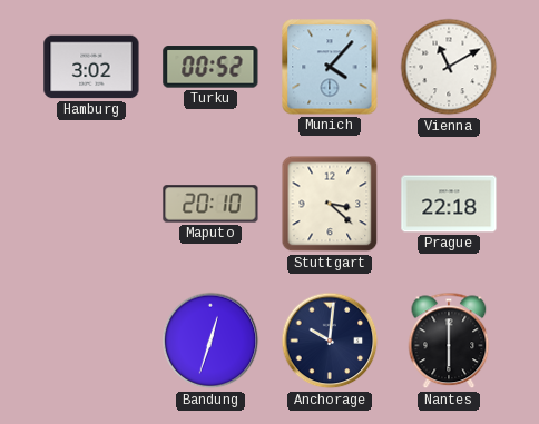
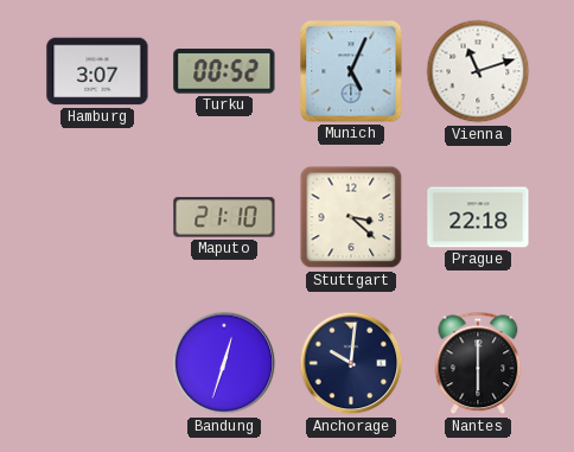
Hamburg: 3:02 -> 3:07 (97, 71)
Munich: 4:07 -> 5:04 (351, 71)
Vienna: 11:10 -> 11:12 (478, 71)
Maputo: 20:10 -> 21:10 (224, 217)
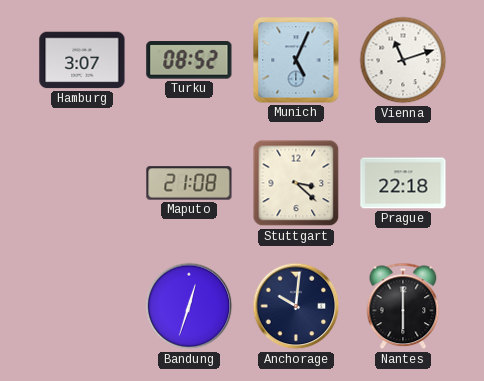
Turku: 00:52 -> 08:52 (189, 60)
Maputo: 21:10 -> 21:08 (189, 183)
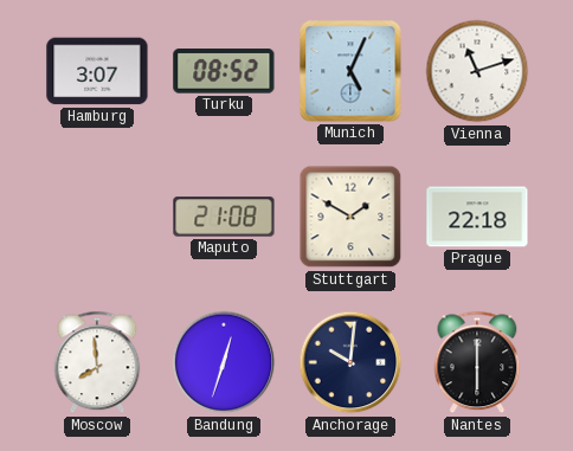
Stuttgart: 3:22 -> 1:50 (350, 217)
Moscow: none -> 7:59 (97, 362)
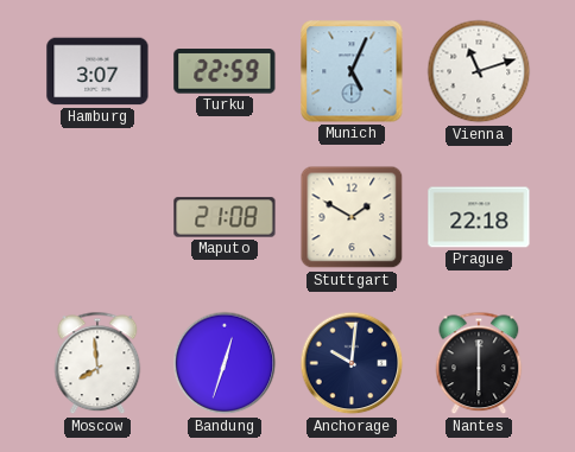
Turku: 08:52 -> 22:59 (225, 71)
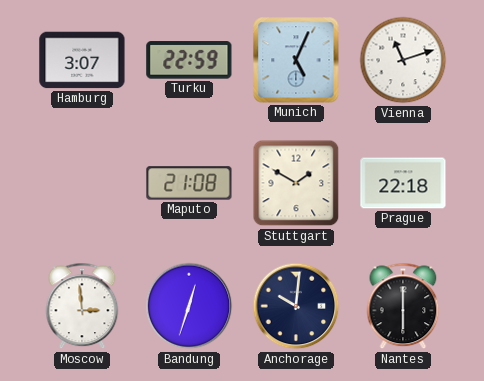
Moscow: 7:59 -> 2:59 (82, 306)
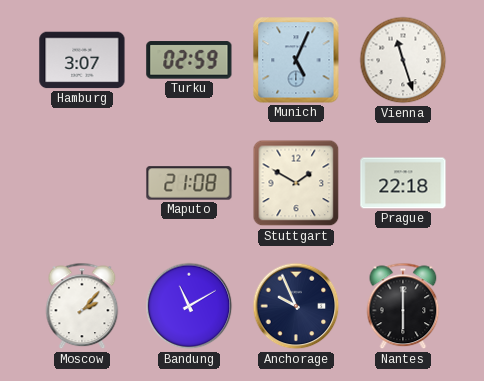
Turku: 22:59 -> 02:59 (189, 60)
Vienna: 11:12 -> 11:27 (403, 60)
Moscow: 2:59 -> 2:07 (82, 306)
Bandung: 12:33 -> 11:10 (189, 306)
Anchorage: 10:01 -> 9:56 (296, 306)
